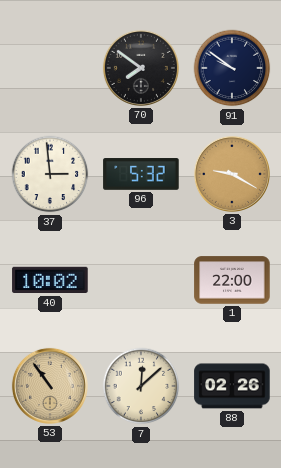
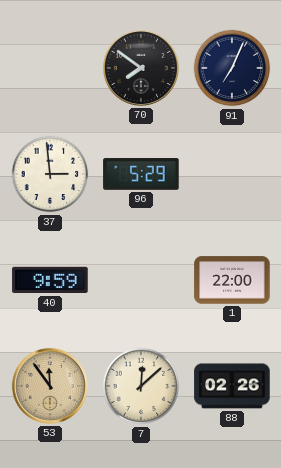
91: 9:51 -> 7:04 (232, 68)
96: 5:32 -> 5:29 (141, 174)
3: 9:20 -> none (232, 174)
40: 10:02 -> 9:59 (50, 280)
53: 10:54 -> 11:54 (50, 386)
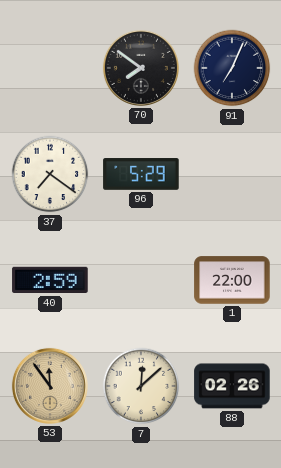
37: 2:59 -> 7:21 (50, 174)
40: 9:59 -> 2:59 (50, 280)
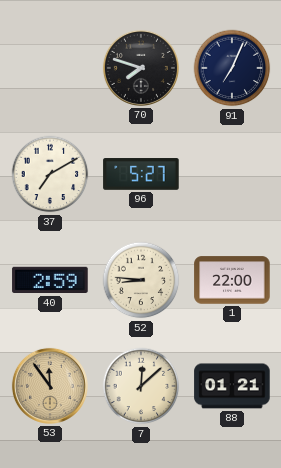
70: 7:51 -> 7:48 (141, 68)
37: 7:21 -> 7:10 (50, 174)
96: 5:29 -> 5:27 (141, 174)
52: none -> 8:46 (141, 280)
88: 02:26 -> 01:21 (232, 386)
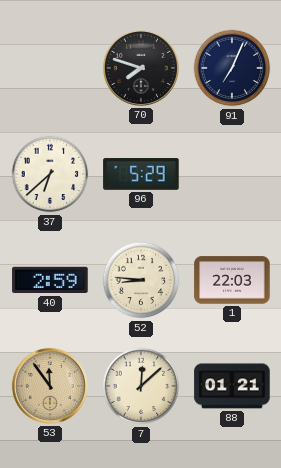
37: 7:10 -> 6:38 (50, 174)
96: 5:27 -> 5:29 (141, 174)
1: 22:00 -> 22:03 (232, 280)
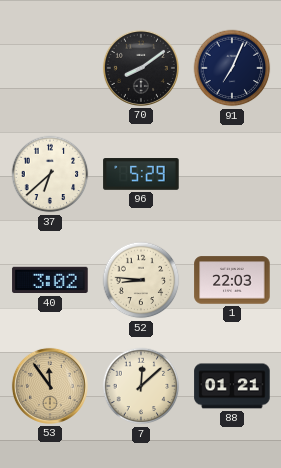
70: 7:48 -> 8:09 (141, 68)
40: 2:59 -> 3:02 (50, 280)
